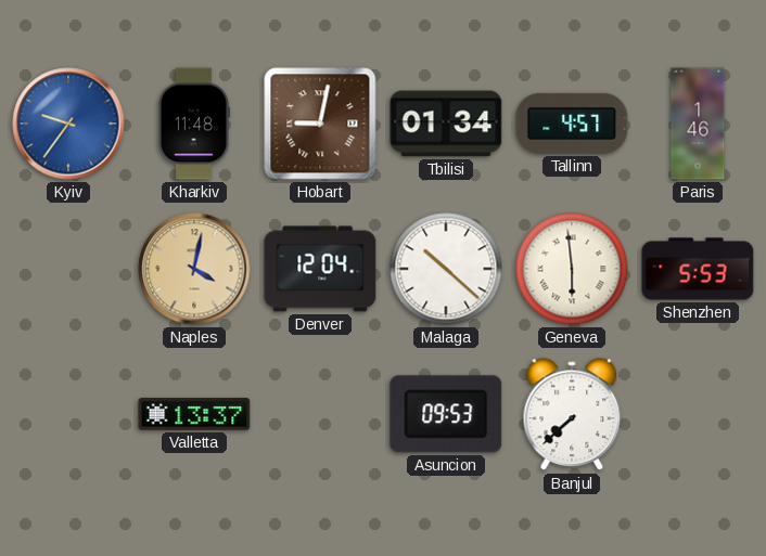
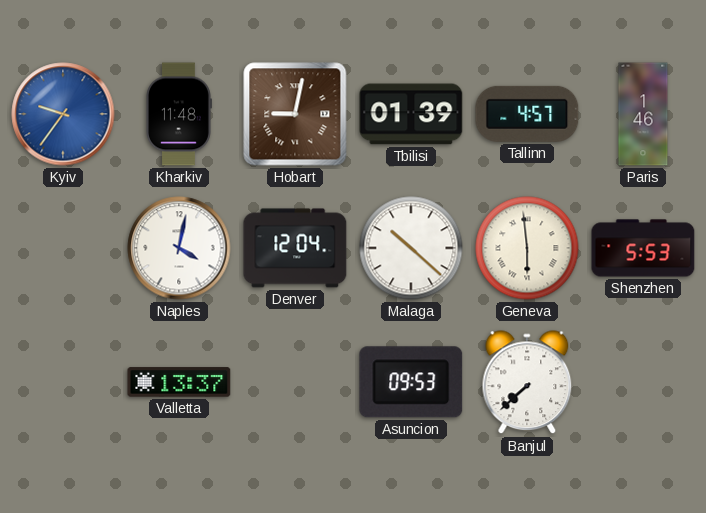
Tbilisi: 01:34 -> 01:39 (411, 114)
Naples dial: champagne -> white (179, 248)
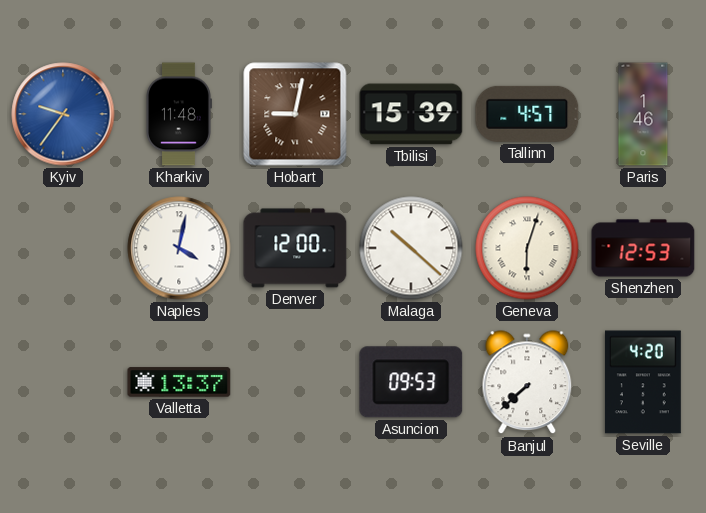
Tbilisi: 01:39 -> 15:39 (411, 114)
Denver: 12:04 -> 12:00 (295, 248)
Geneva: 5:59 -> 6:03 (527, 248)
Shenzhen: 5:53 -> 12:53 (643, 248)
Seville: none -> 4:20 (643, 382)
